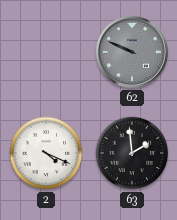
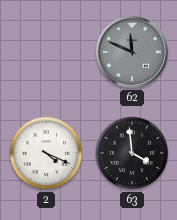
62: 9:49 -> 11:49 (132, 52)
63: 1:59 -> 3:59 (132, 153)
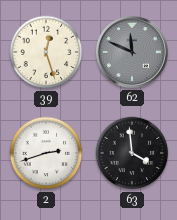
39: none -> 12:27 (46, 52)
2: 4:19 -> 2:42 (46, 153)
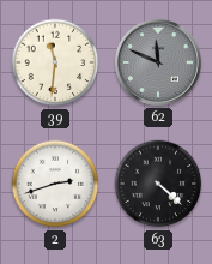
39: 12:27 -> 11:31 (55, 62)
63: 3:59 -> 4:22 (158, 184)
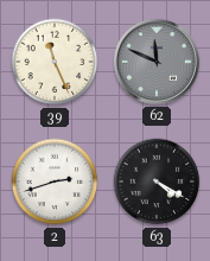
39: 11:31 -> 11:26 (55, 62)
63: 4:22 -> 4:20 (157, 182)
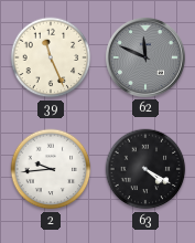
2: 2:42 -> 9:44 (51, 169)
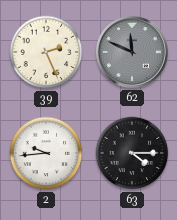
39: 11:26 -> 2:26 (46, 52)
63: 4:20 -> 4:15 (132, 153)
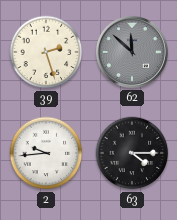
39: 2:26 -> 2:27 (46, 52)
62: 11:49 -> 11:52 (132, 52)
